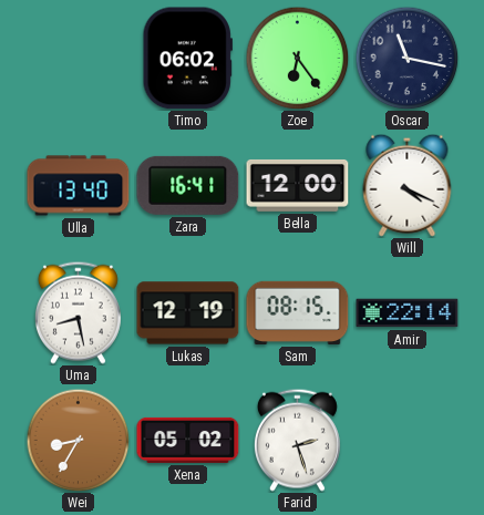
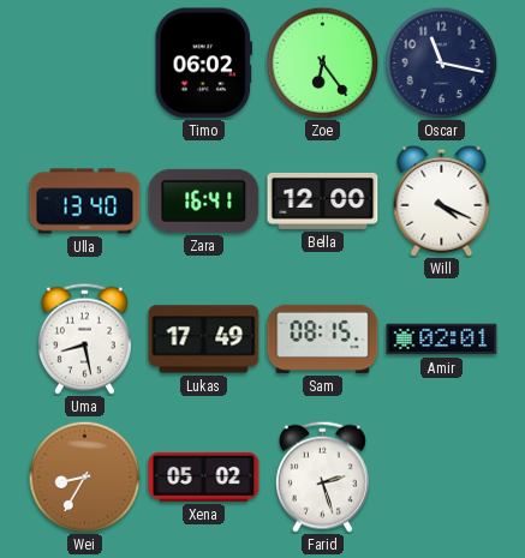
Lukas: 12:19 -> 17:49 (204, 340)
Amir: 22:14 -> 02:01 (442, 340)
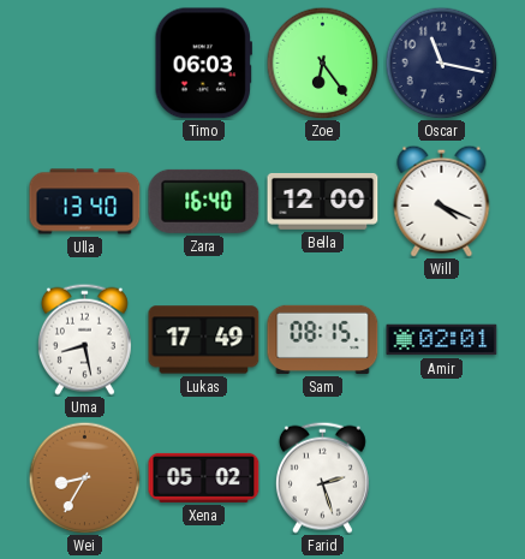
Timo: 06:02 -> 06:03 (203, 64)
Zara: 16:41 -> 16:40 (204, 201)
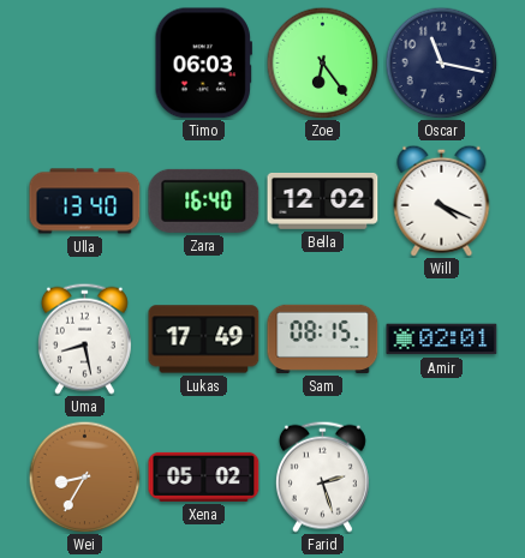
Bella: 12:00 -> 12:02 (323, 200)
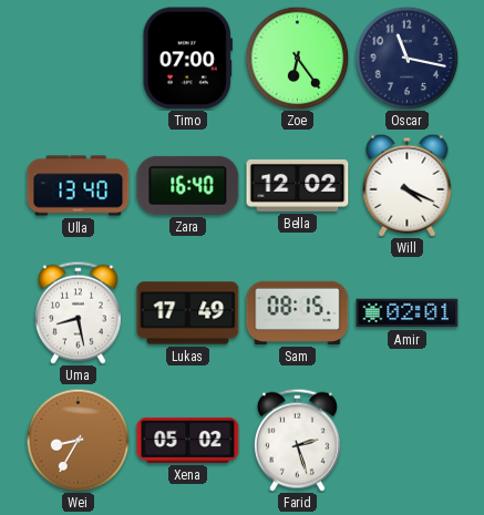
Timo: 06:03 -> 07:00 (187, 59)
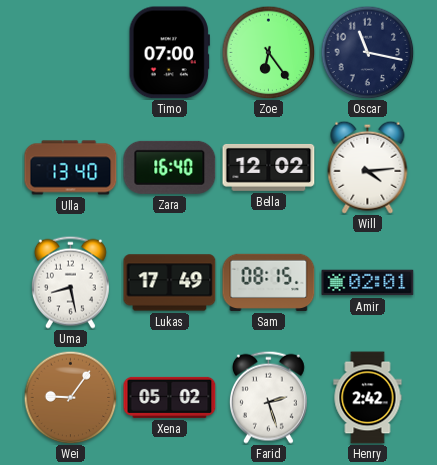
Will: 4:19 -> 4:14 (368, 167)
Wei: 8:35 -> 9:06 (70, 397)
Henry: none -> 2:42 (368, 398)
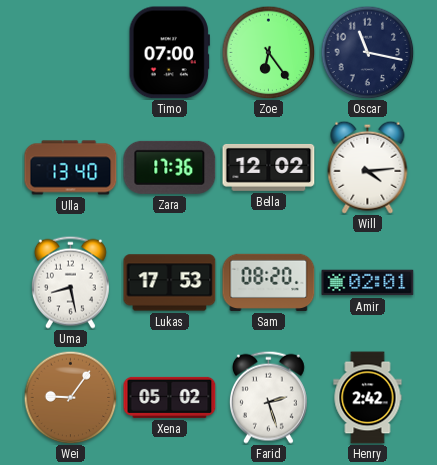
Zara: 16:40 -> 17:36 (170, 167)
Lukas: 17:49 -> 17:53 (170, 283)
Sam: 08:15 -> 08:20 (269, 282)
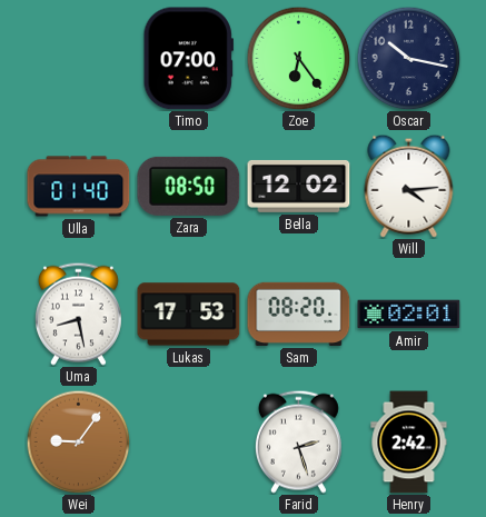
Oscar: 11:17 -> 10:17 (408, 58)
Ulla: 13:40 -> 01:40 (79, 187)
Zara: 17:36 -> 08:50 (189, 186)
Xena: 05:02 -> none (170, 397)
